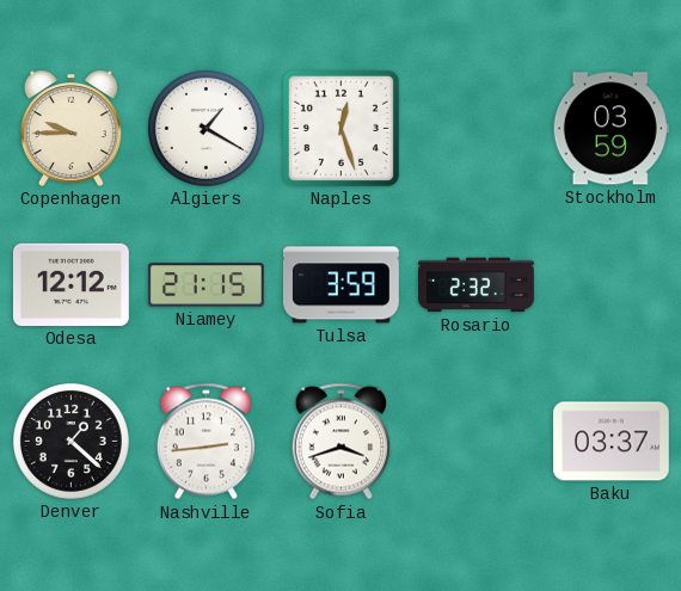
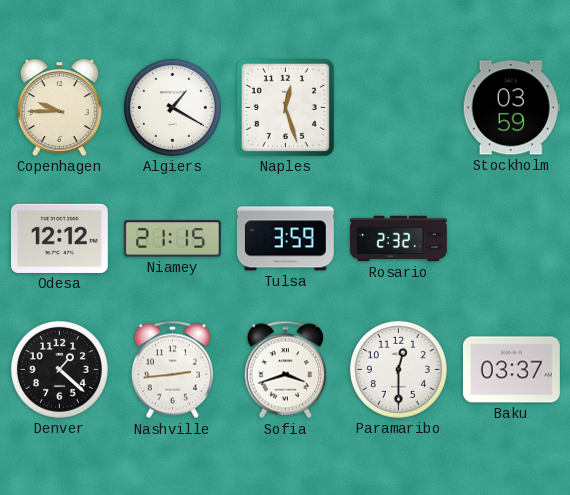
Paramaribo: none -> 12:30 (398, 369)
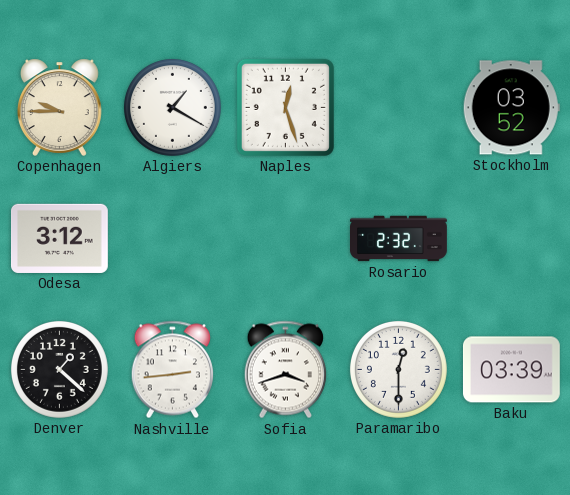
Stockholm: 03:59 -> 03:52 (511, 108)
Odesa: 12:12 -> 3:12 (59, 238)
Niamey: 21:15 -> none (173, 239)
Tulsa: 3:59 -> none (285, 239)
Baku: 03:37 -> 03:39 (511, 370)
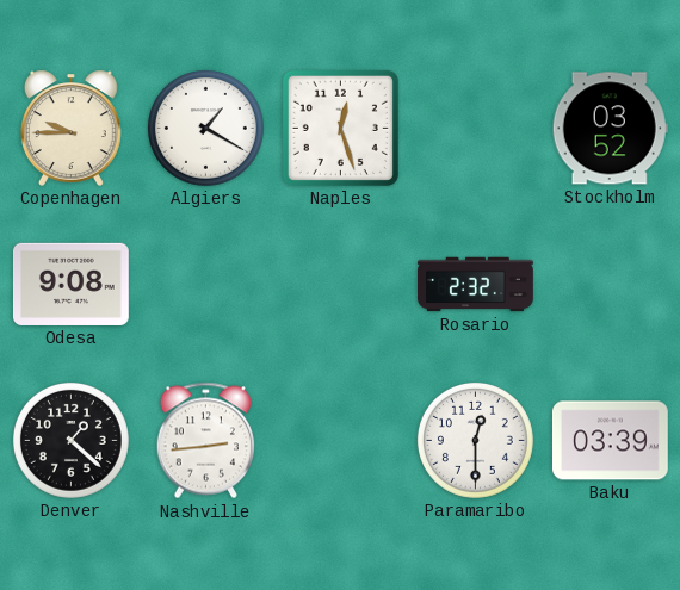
Odesa: 3:12 -> 9:08 (70, 284)
Sofia: 3:42 -> none (285, 370)
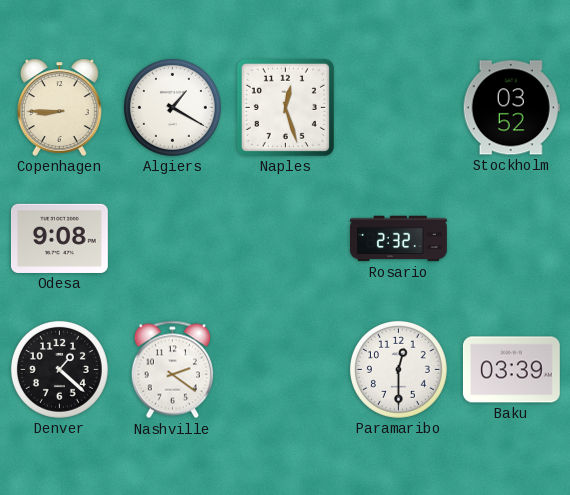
Copenhagen: 9:45 -> 8:45 (59, 107)
Nashville: 2:44 -> 2:21 (172, 370)
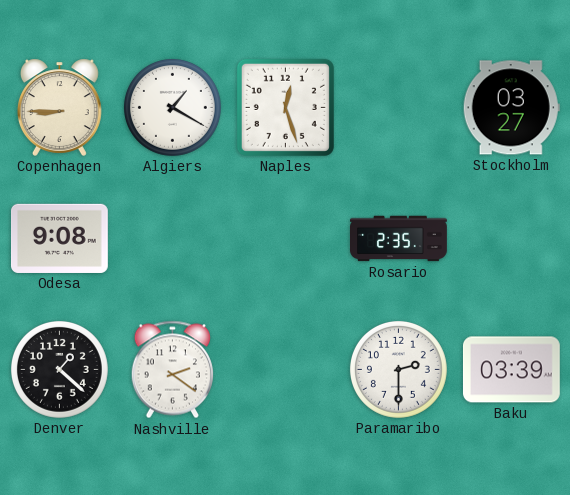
Stockholm: 03:52 -> 03:27 (511, 108)
Rosario: 2:32 -> 2:35 (399, 239)
Paramaribo: 12:30 -> 2:30 (398, 369)
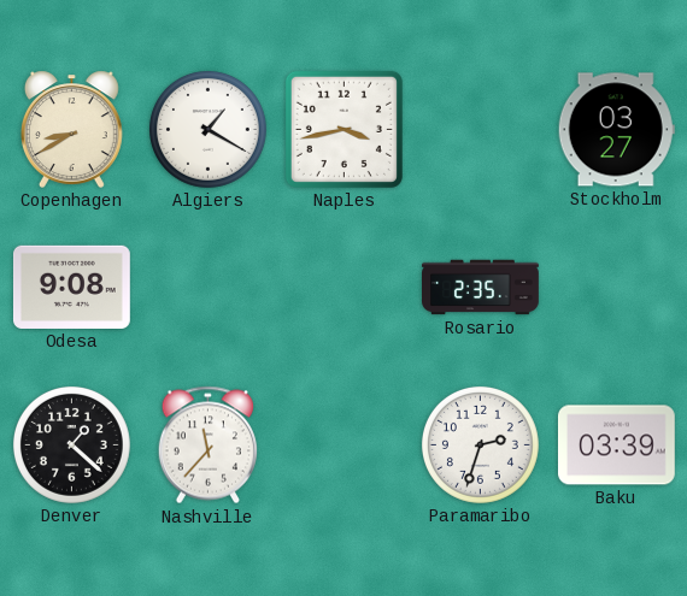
Copenhagen: 8:45 -> 8:40 (71, 129)
Naples: 12:27 -> 3:43 (343, 129)
Nashville: 2:21 -> 11:37 (207, 445)
Paramaribo: 2:30 -> 2:33 (480, 444)
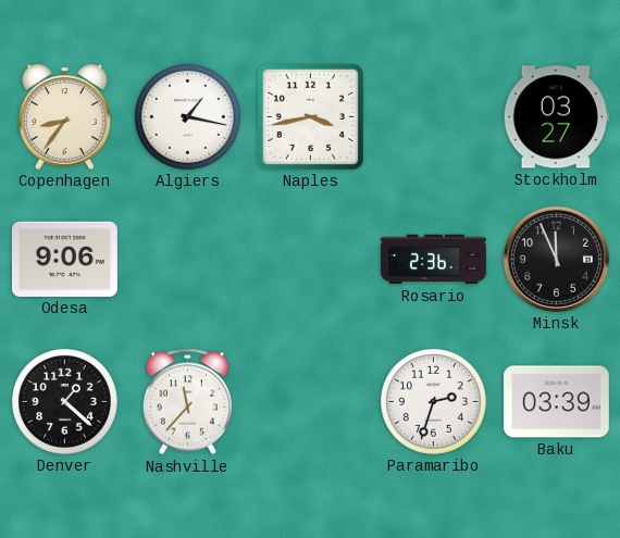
Copenhagen: 8:40 -> 8:36 (64, 116)
Algiers: 1:20 -> 1:17 (187, 116)
Odesa: 9:08 -> 9:06 (64, 259)
Rosario: 2:35 -> 2:36 (434, 260)
Minsk: none -> 11:56 (556, 259)
